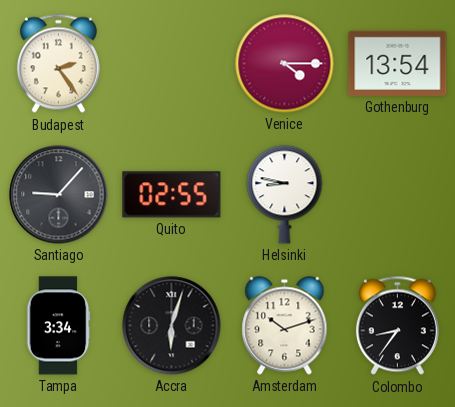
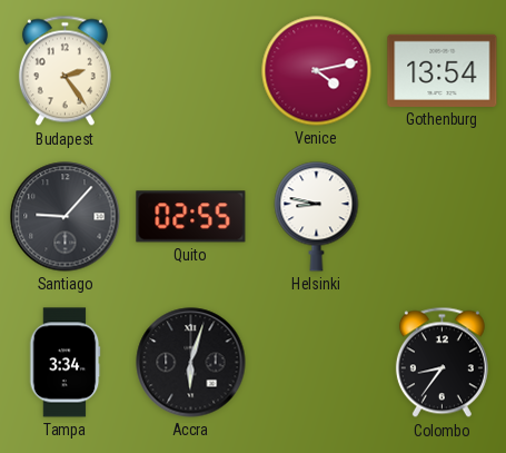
Venice: 4:15 -> 4:13 (317, 71)
Amsterdam: 10:12 -> none (285, 326)
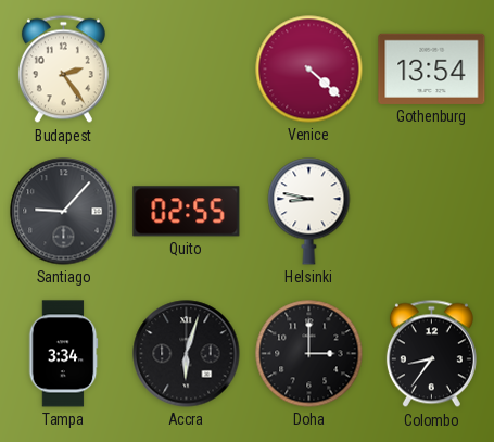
Venice: 4:13 -> 4:22 (309, 70)
Doha: none -> 3:00 (309, 354)
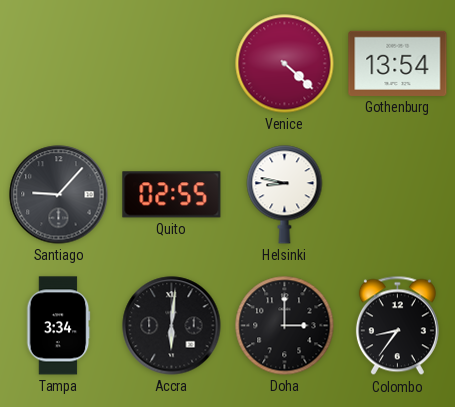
Budapest: 2:24 -> none (63, 70)
Accra: 6:03 -> 6:01 (172, 326)
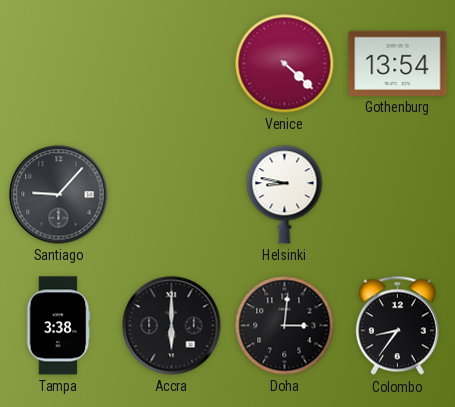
Quito: 02:55 -> none (172, 195)
Tampa: 3:34 -> 3:38 (58, 326)
Accra: 6:01 -> 6:00 (172, 326)
Doha: 3:00 -> 3:01 (285, 326)
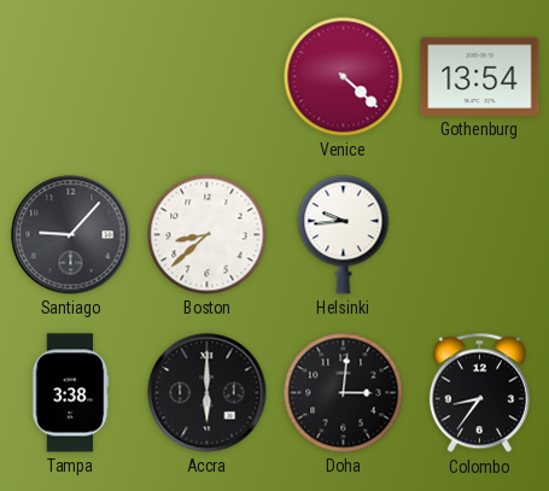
Boston: none -> 8:38 (208, 235)
Helsinki: 8:47 -> 9:44 (344, 235)
